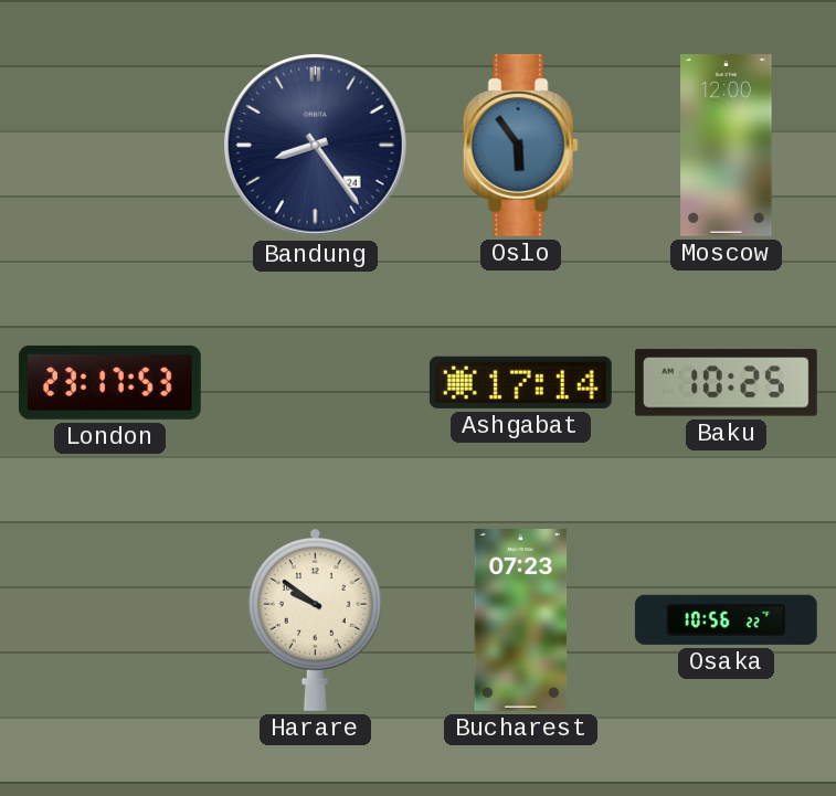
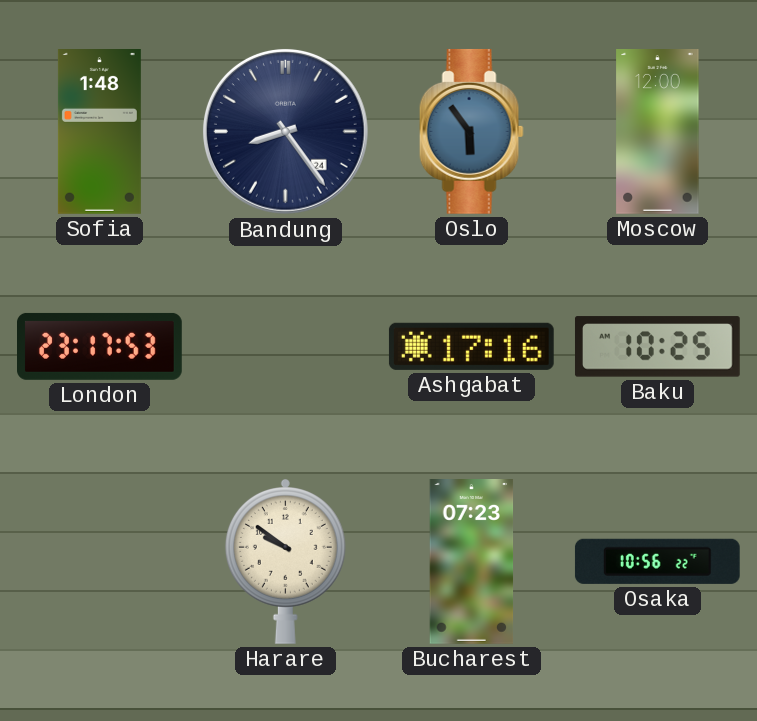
Sofia: none -> 1:48 (99, 132)
Ashgabat: 17:14 -> 17:16 (471, 346)
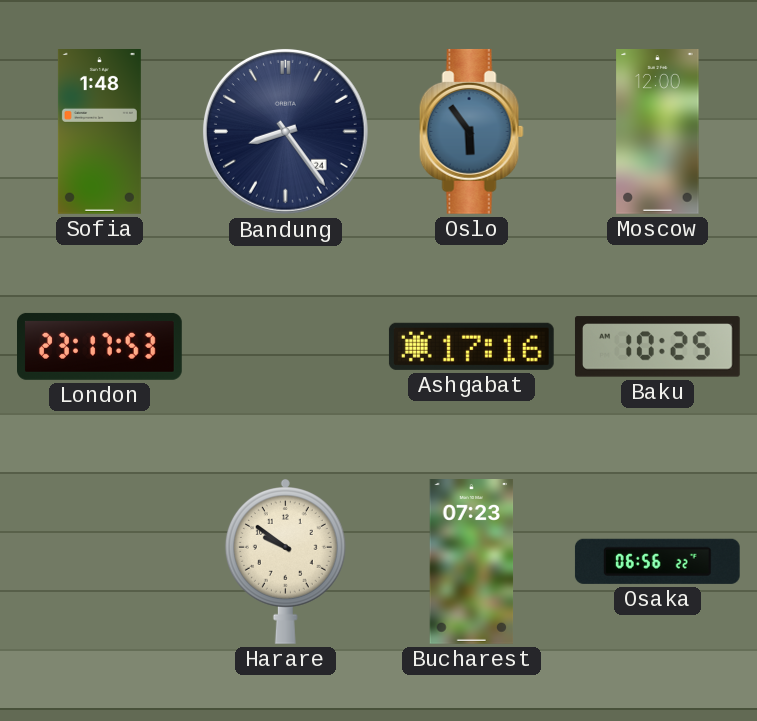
Osaka: 10:56 -> 06:56 (657, 561)
